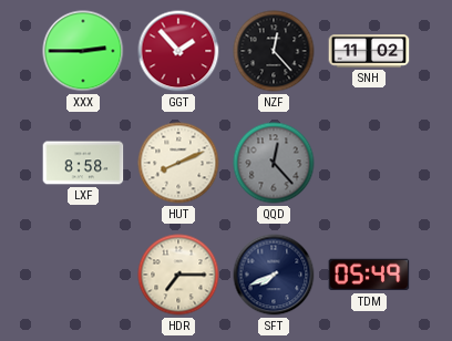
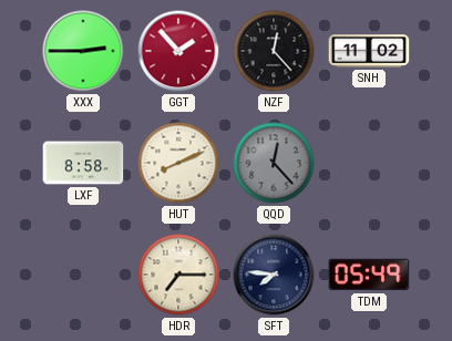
SFT: 7:41 -> 7:46 (274, 275)
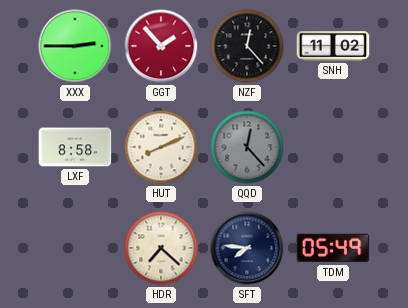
HDR: 7:15 -> 7:22 (161, 248)
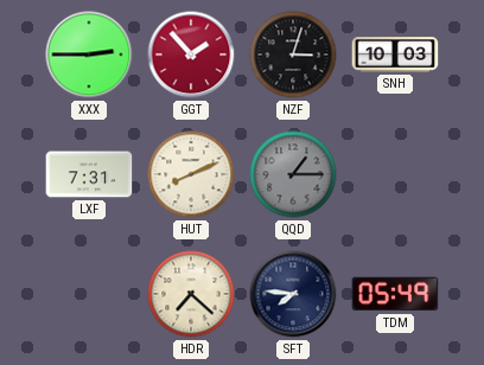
NZF: 12:23 -> 3:03 (293, 55)
SNH: 11:02 -> 10:03 (395, 55)
LXF: 8:58 -> 7:31 (89, 174)
QQD: 12:23 -> 1:15 (293, 174)
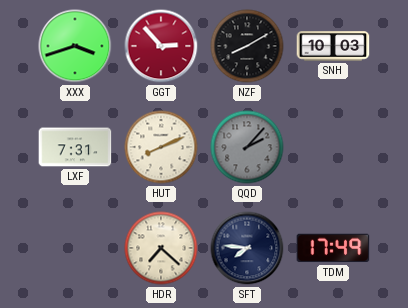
XXX: 2:45 -> 3:42 (75, 46)
GGT: 1:53 -> 2:53 (161, 46)
NZF: 3:03 -> 8:10 (247, 46)
QQD: 1:15 -> 2:07 (247, 147)
TDM: 05:49 -> 17:49 (333, 248)
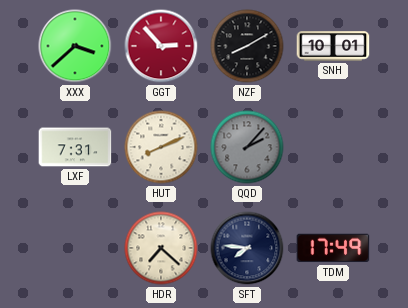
XXX: 3:42 -> 3:38 (75, 46)
SNH: 10:03 -> 10:01 (333, 46)
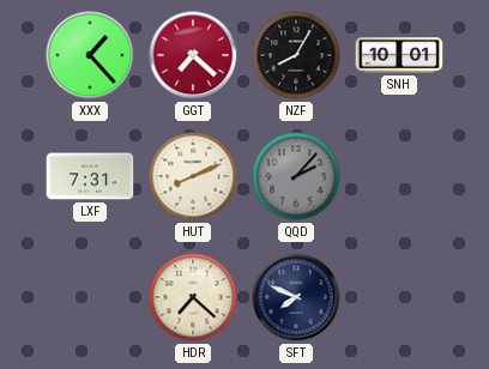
XXX: 3:38 -> 1:23 (90, 55)
GGT: 2:53 -> 7:22 (193, 55)
NZF: 8:10 -> 8:05 (296, 55)
SFT: 7:46 -> 7:49 (296, 297)
TDM: 17:49 -> none (333, 248)
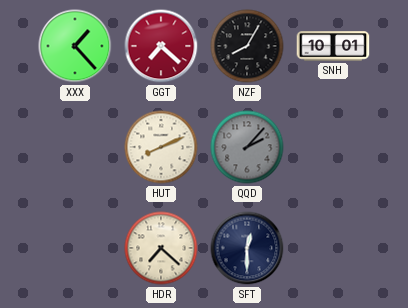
LXF: 7:31 -> none (90, 176)
SFT: 7:49 -> 12:30 (247, 248)
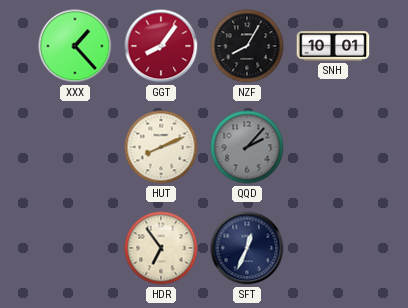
GGT: 7:22 -> 8:06 (161, 46)
HDR: 7:22 -> 6:54 (161, 248)
SFT: 12:30 -> 12:34 (247, 248)
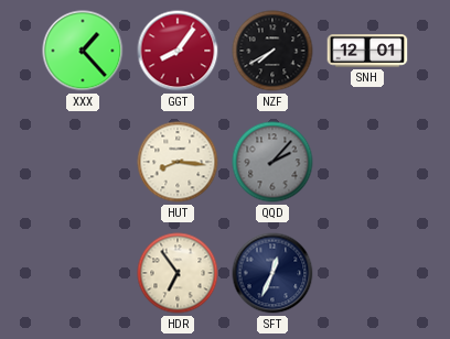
NZF: 8:05 -> 7:40 (272, 51)
SNH: 10:01 -> 12:01 (367, 51)
HUT: 8:11 -> 8:16 (178, 162)
